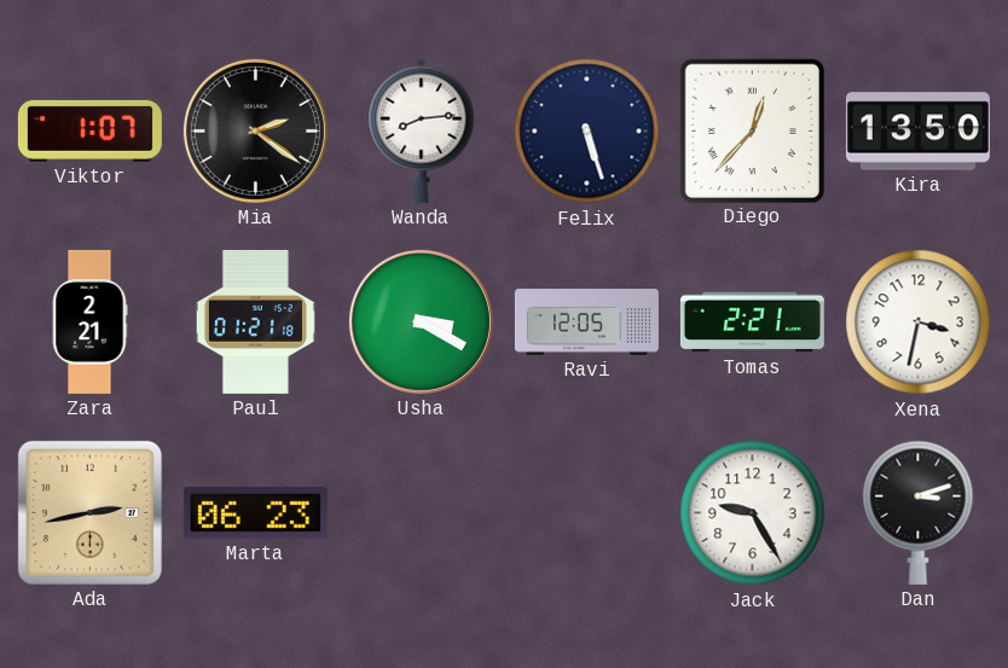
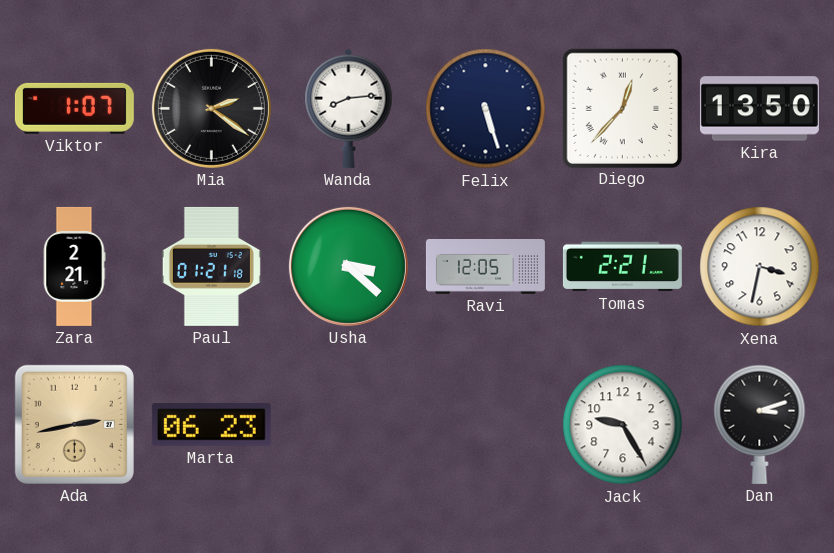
Usha: 3:20 -> 3:22 (348, 266)
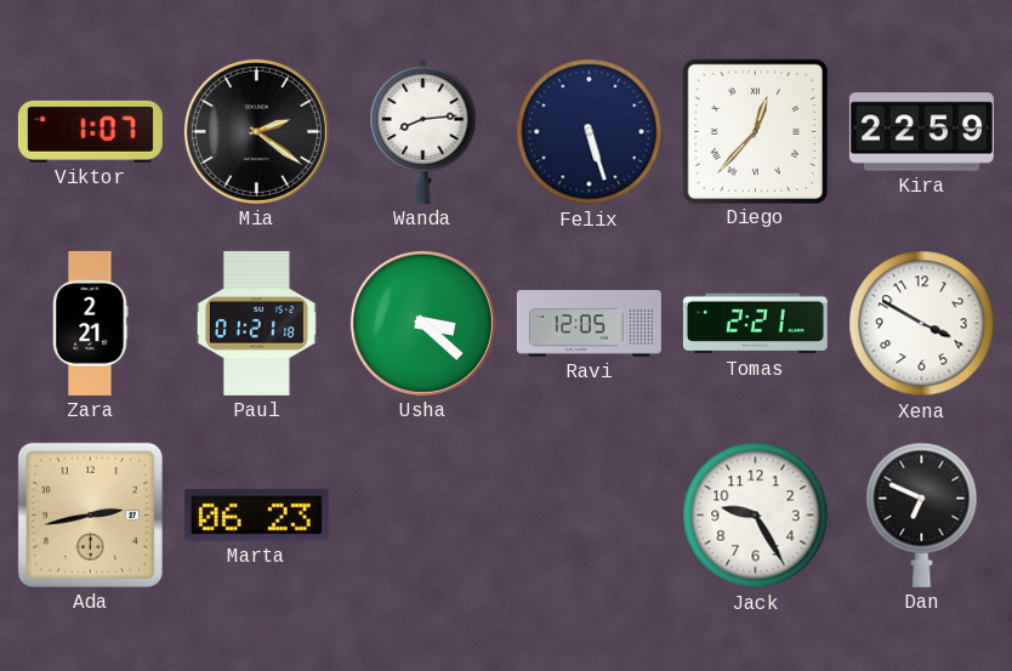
Kira: 13:50 -> 22:59 (921, 132)
Xena: 3:32 -> 3:50 (922, 324)
Dan: 3:12 -> 6:49 (922, 514)
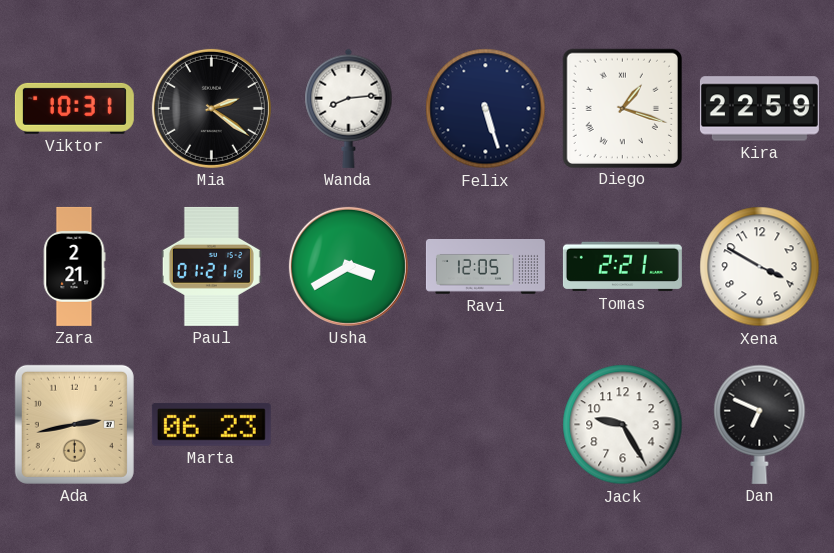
Viktor: 1:07 -> 10:31 (74, 108)
Diego: 12:37 -> 1:18 (622, 108)
Usha: 3:22 -> 3:40 (348, 266)
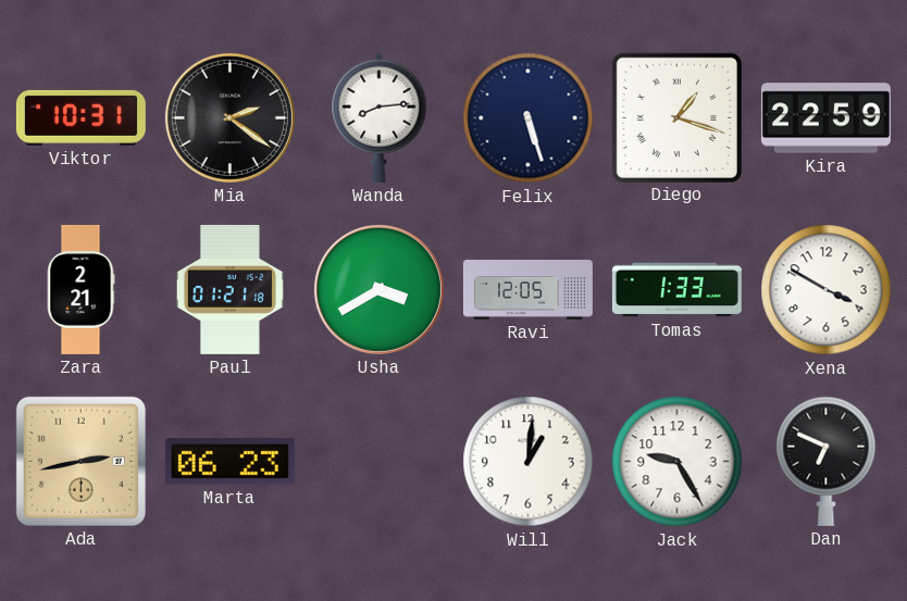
Tomas: 2:21 -> 1:33 (676, 290)
Will: none -> 1:01 (529, 462)
